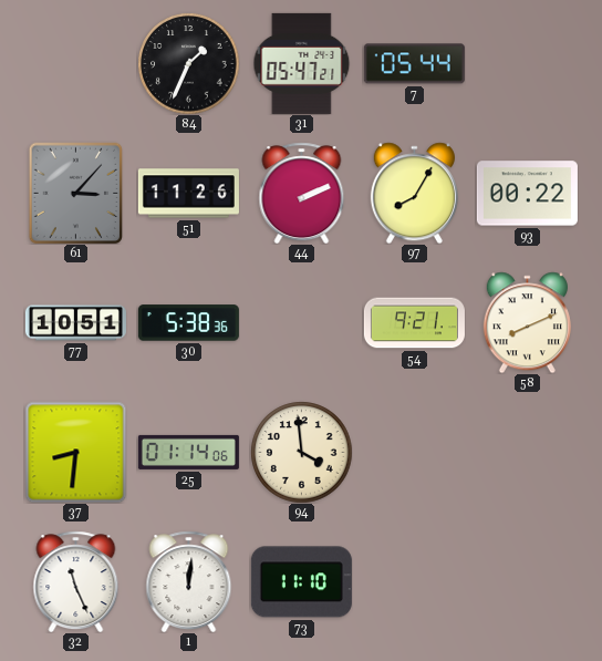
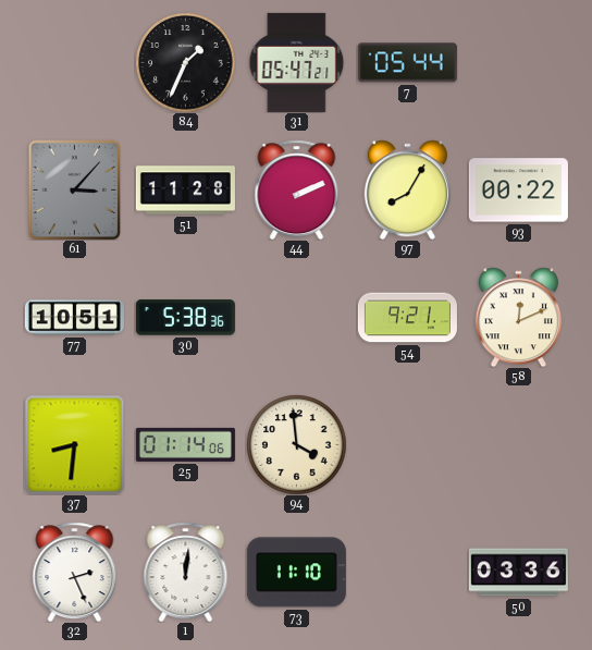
51: 11:26 -> 11:28 (185, 191)
58: 8:11 -> 12:11 (518, 317)
32: 11:26 -> 2:26 (75, 572)
50: none -> 03:36 (518, 573)
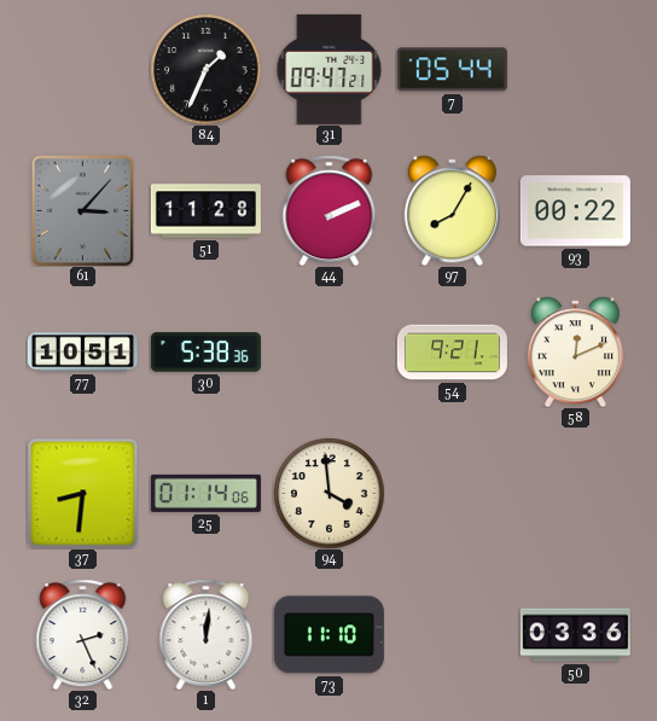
31: 05:47 -> 09:47 (330, 69)
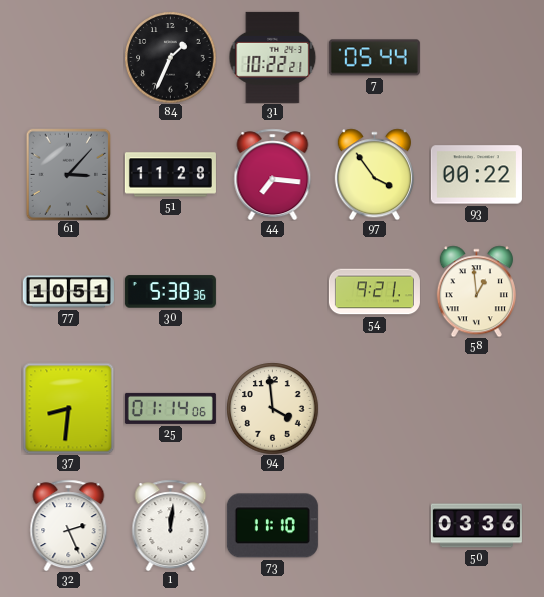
31: 09:47 -> 10:22 (273, 57)
44: 2:11 -> 7:16 (273, 174)
97: 8:05 -> 3:54 (374, 174)
58: 12:11 -> 12:59 (476, 291)
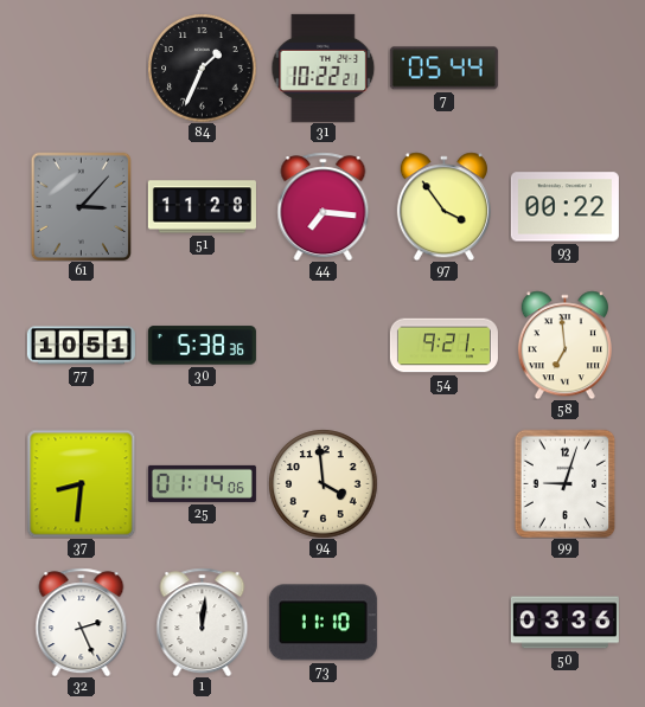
58: 12:59 -> 6:59 (564, 345)
99: none -> 9:03 (566, 483)
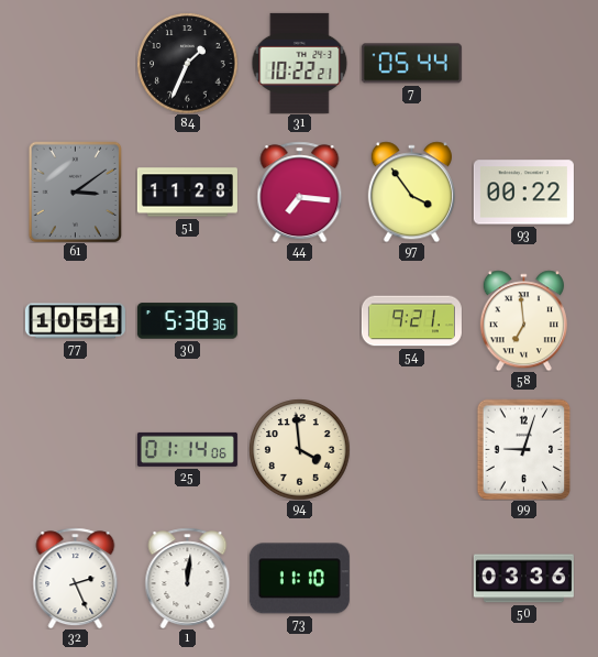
61: 3:07 -> 3:09 (76, 191)
37: 8:31 -> none (81, 483)
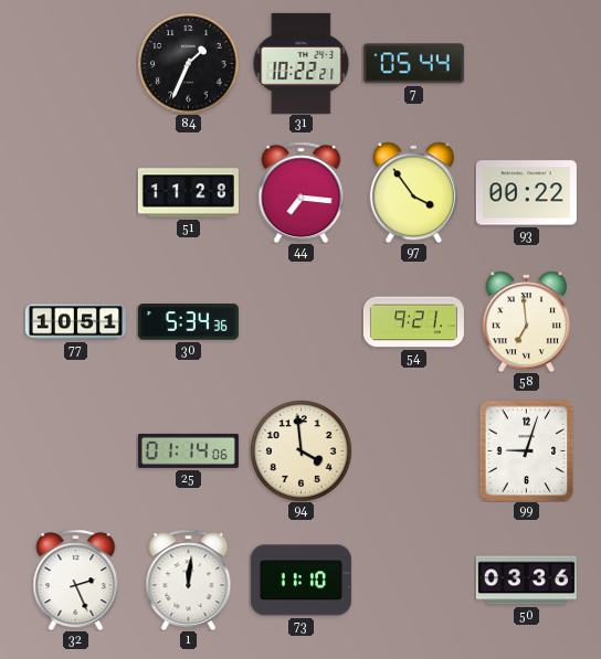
61: 3:09 -> none (76, 191)
30: 5:38 -> 5:34 (188, 322)
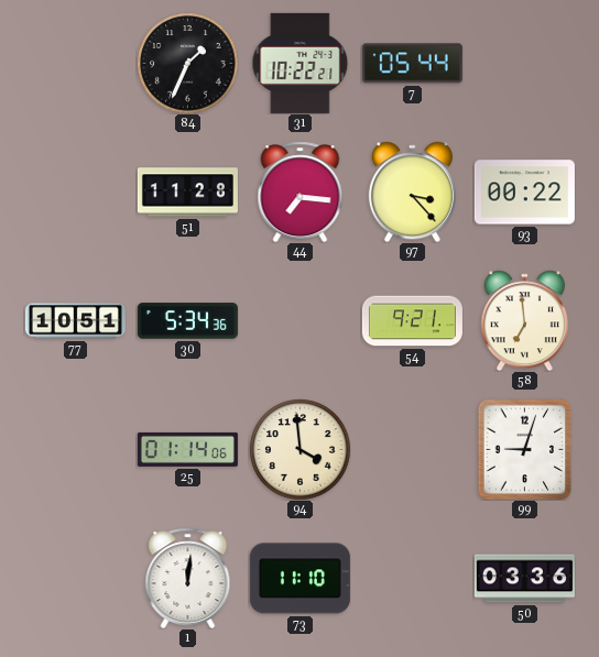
97: 3:54 -> 3:23 (412, 191)
32: 2:26 -> none (76, 580)
